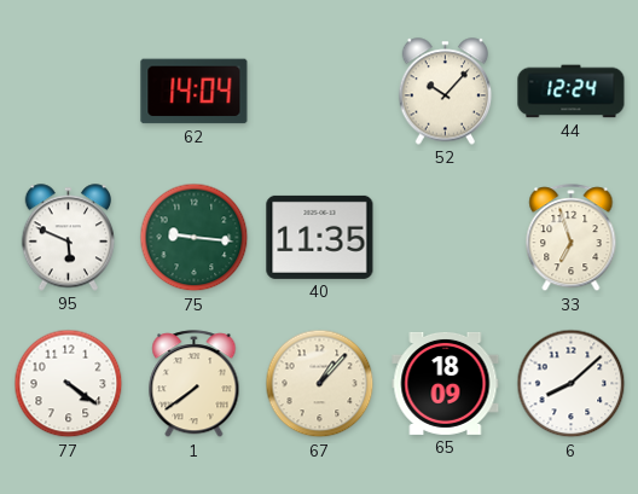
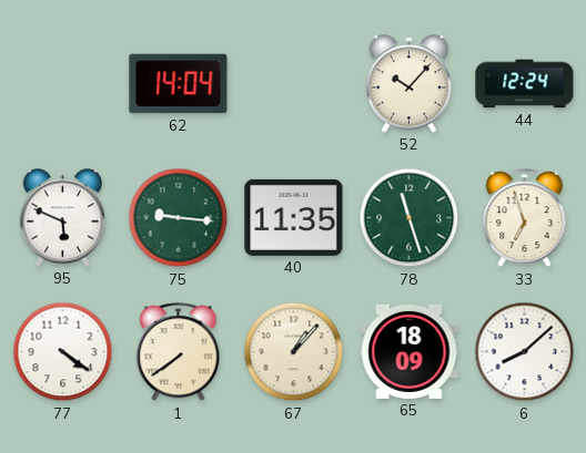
78: none -> 11:27 (410, 218)
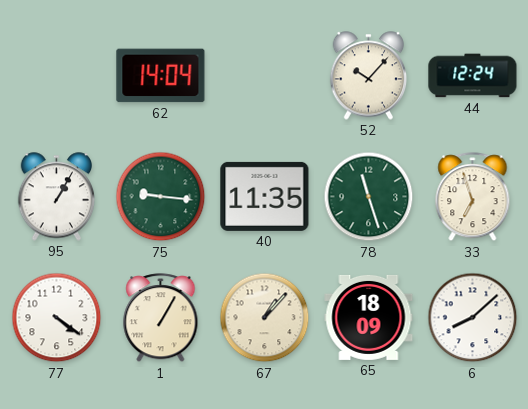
95: 5:49 -> 1:05 (57, 197)
1: 7:39 -> 1:05 (161, 318)
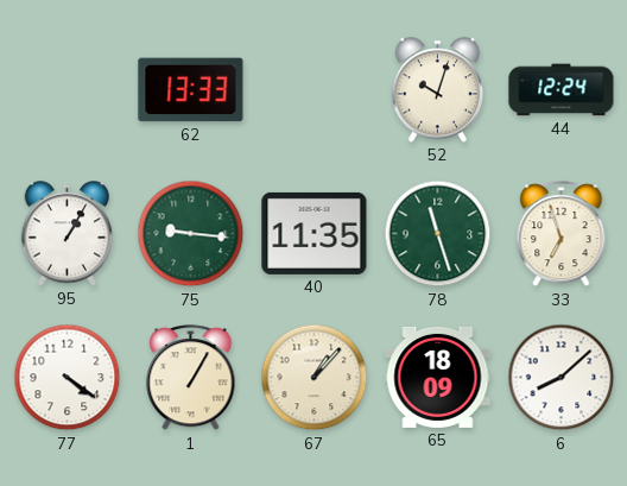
62: 14:04 -> 13:33 (191, 90)
52: 10:07 -> 10:03 (438, 90)
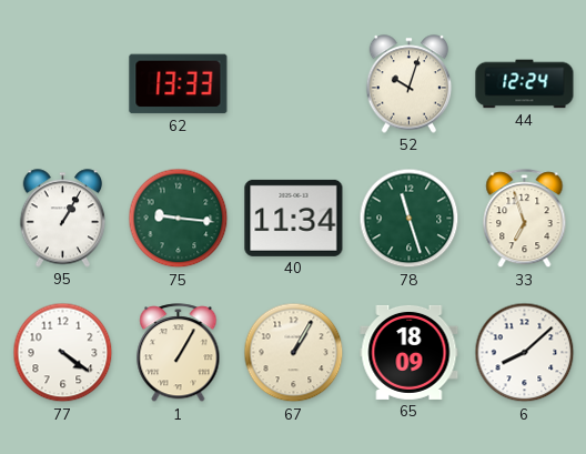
40: 11:35 -> 11:34 (294, 218)
67: 1:07 -> 1:05 (294, 353)
